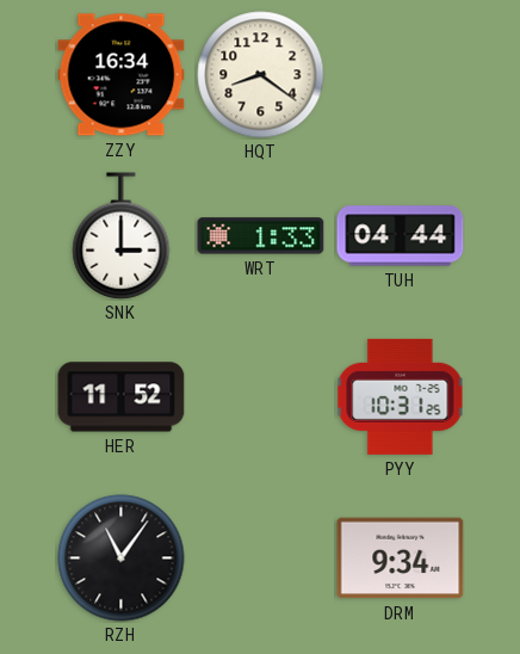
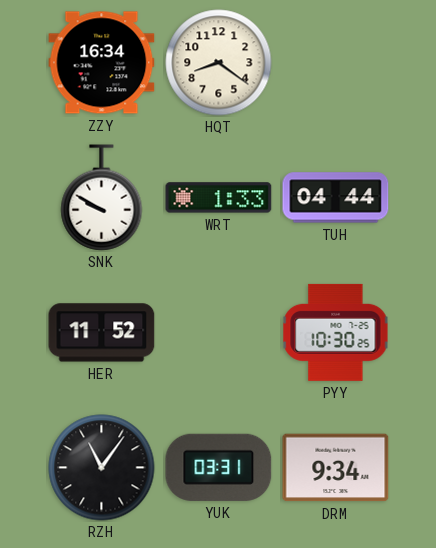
SNK: 3:00 -> 9:50 (102, 198)
PYY: 10:31 -> 10:30 (336, 332)
YUK: none -> 03:31 (219, 467)
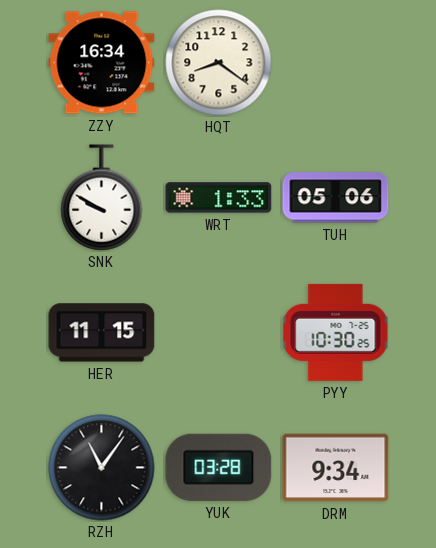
TUH: 04:44 -> 05:06 (336, 198)
HER: 11:52 -> 11:15 (102, 333)
YUK: 03:31 -> 03:28 (219, 467)
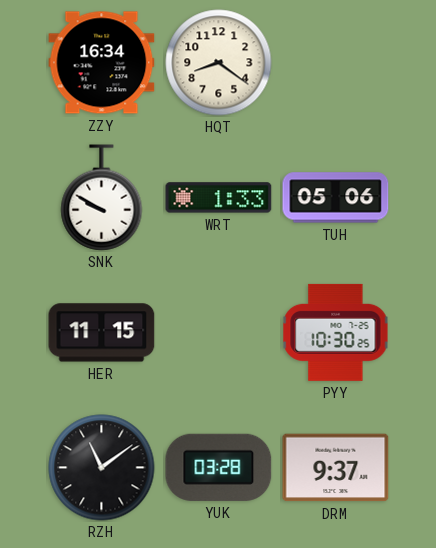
RZH: 11:06 -> 11:09 (102, 468)
DRM: 9:34 -> 9:37 (336, 468)
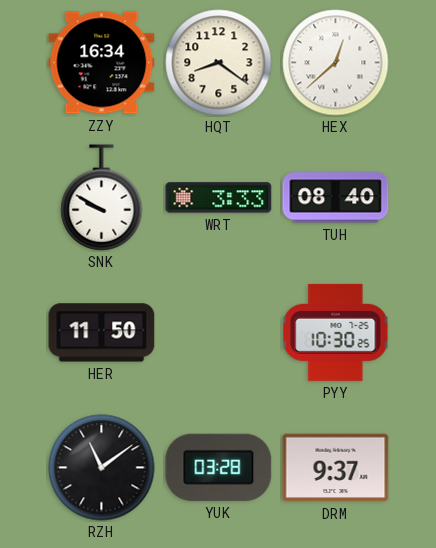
HEX: none -> 12:38 (336, 63)
WRT: 1:33 -> 3:33 (219, 198)
TUH: 05:06 -> 08:40 (336, 198)
HER: 11:15 -> 11:50 (102, 333)
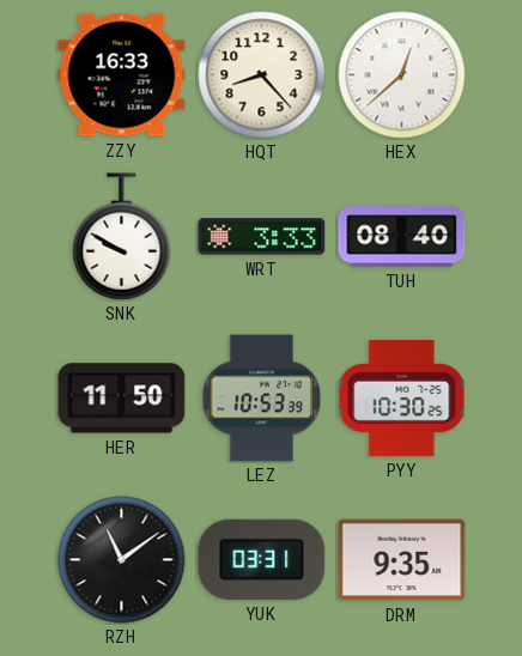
ZZY: 16:34 -> 16:33 (122, 75)
HQT: 8:21 -> 8:23 (262, 75)
LEZ: none -> 10:53 (262, 399)
YUK: 03:28 -> 03:31 (262, 559)
DRM: 9:37 -> 9:35 (402, 560)
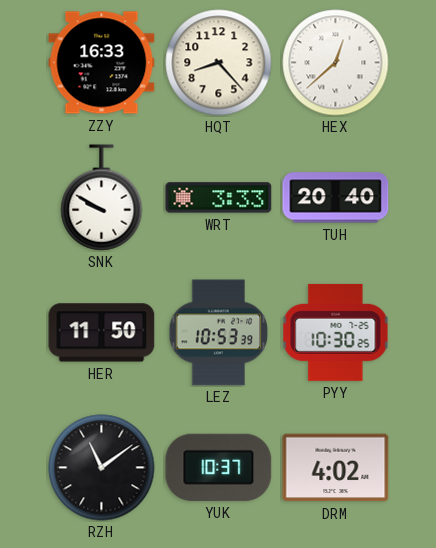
TUH: 08:40 -> 20:40 (336, 198)
YUK: 03:31 -> 10:37 (219, 467)
DRM: 9:35 -> 4:02 (336, 468)
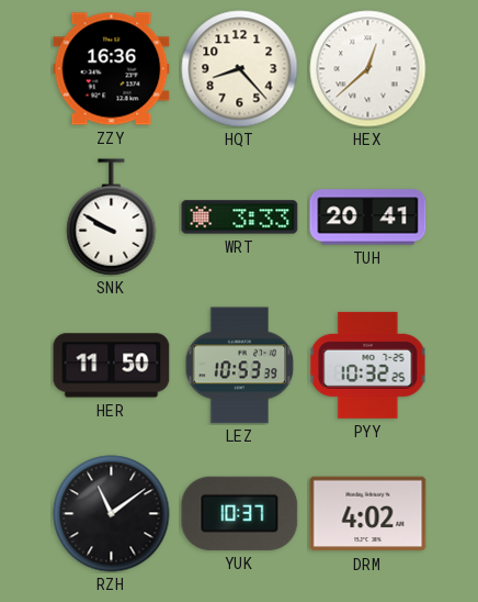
ZZY: 16:33 -> 16:36 (112, 69)
TUH: 20:40 -> 20:41 (368, 218)
PYY: 10:30 -> 10:32 (368, 365)
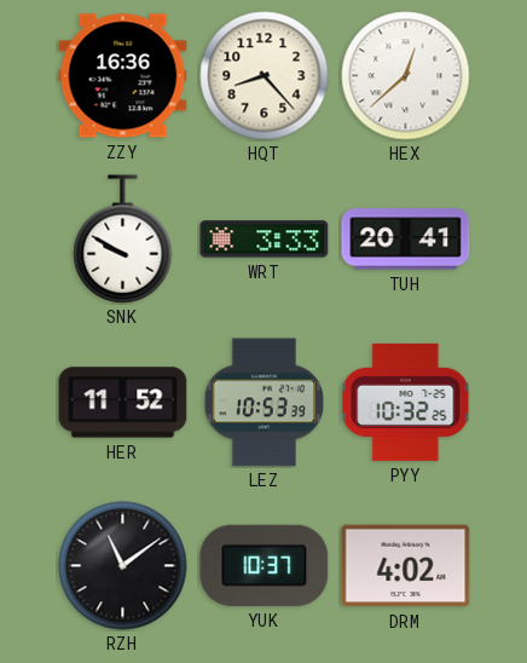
HER: 11:50 -> 11:52 (123, 403)
